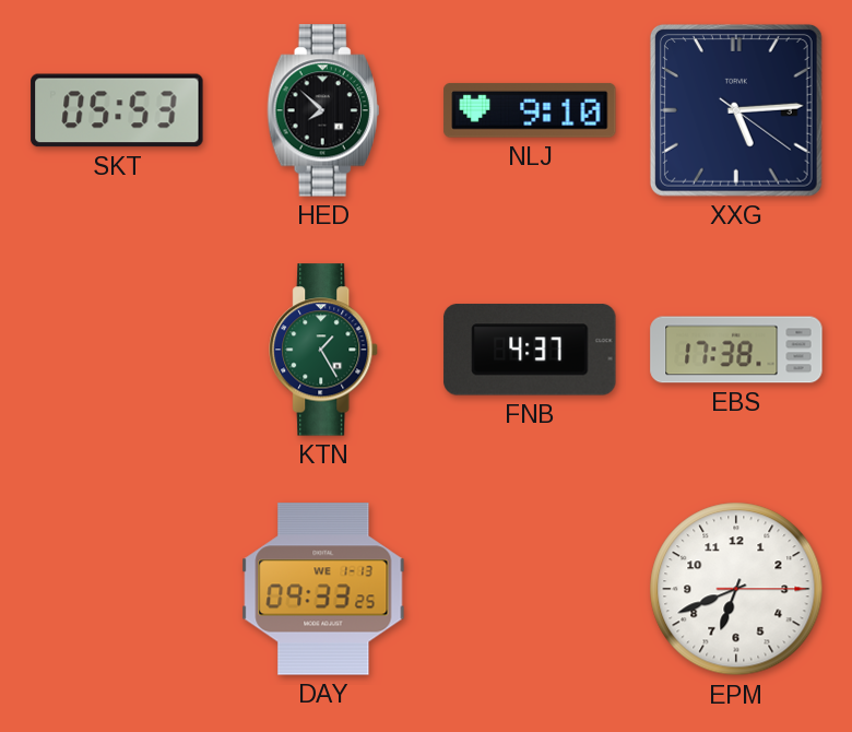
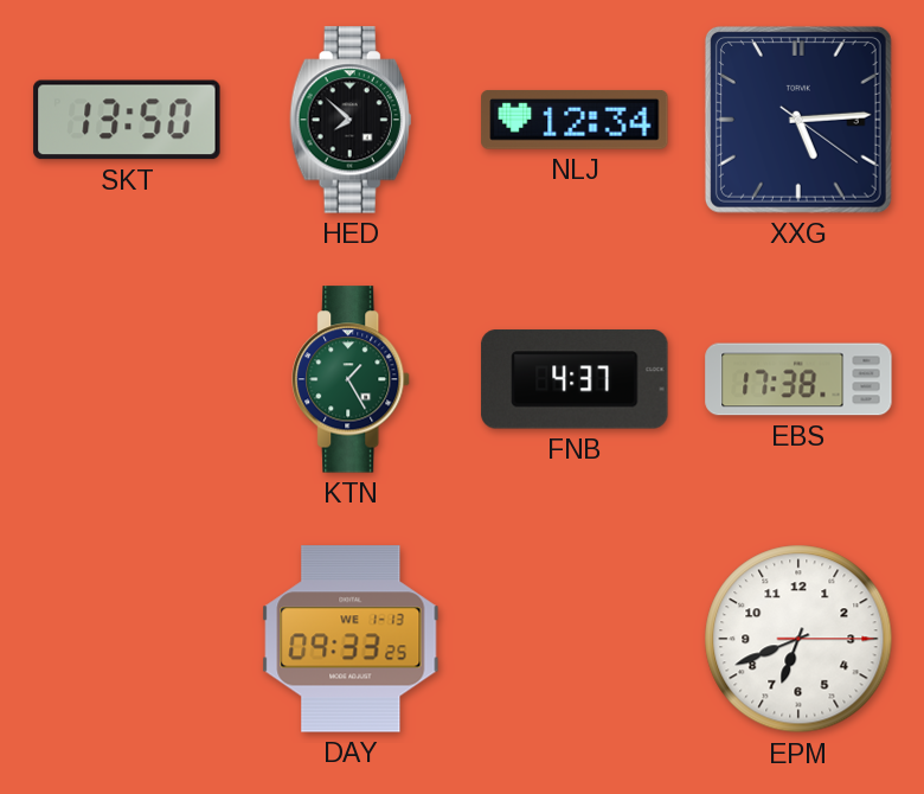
SKT: 05:53 -> 13:50 (127, 120)
NLJ: 9:10 -> 12:34 (575, 120)
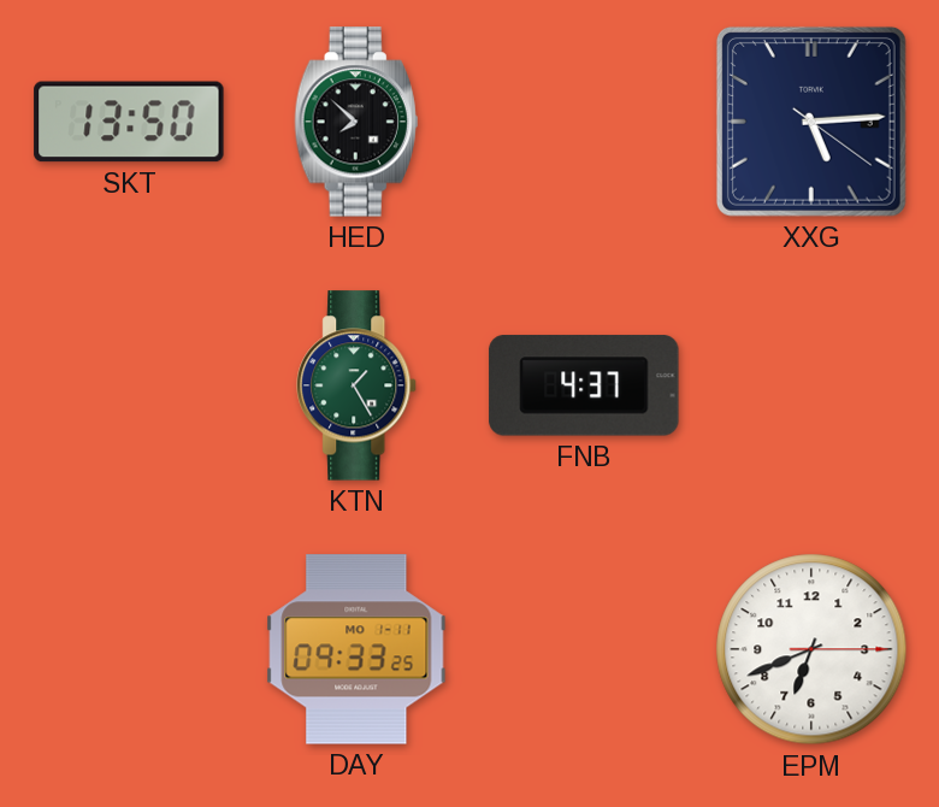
NLJ: 12:34 -> none (575, 120)
EBS: 17:38 -> none (798, 379)
DAY date: WE 1-13 -> MO 1-11 (356, 649)
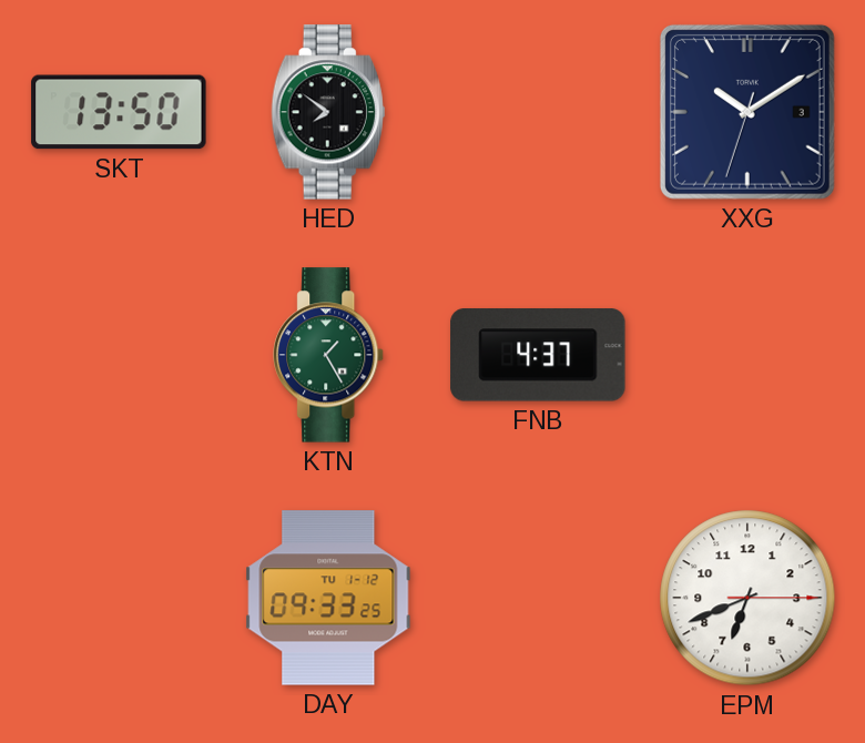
HED: 7:52 -> 7:51 (328, 112)
XXG: 5:14 -> 10:09 (747, 112)
DAY date: MO 1-11 -> TU 1-12 (328, 598)
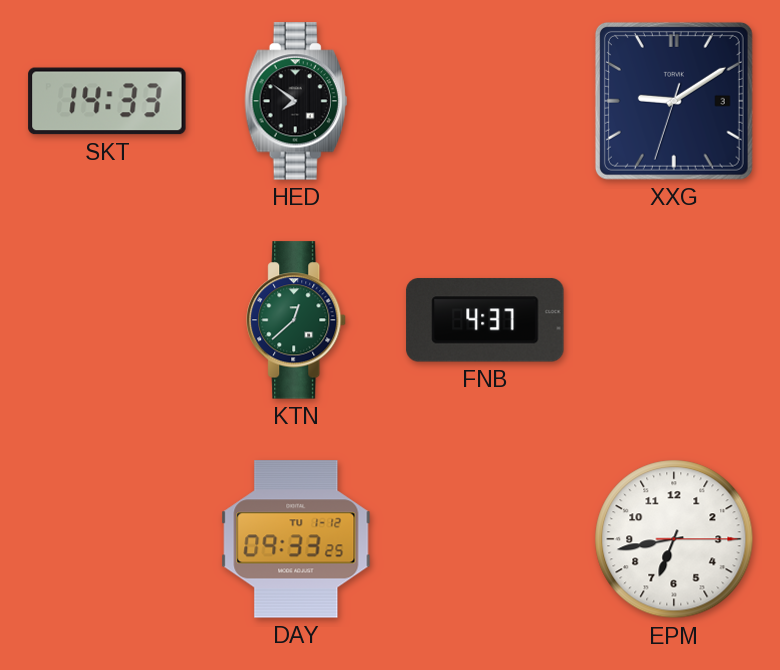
SKT: 13:50 -> 14:33 (107, 101)
XXG: 10:09 -> 9:09 (674, 101)
KTN: 1:25 -> 12:38 (297, 320)
EPM: 6:41 -> 6:43 (674, 539)
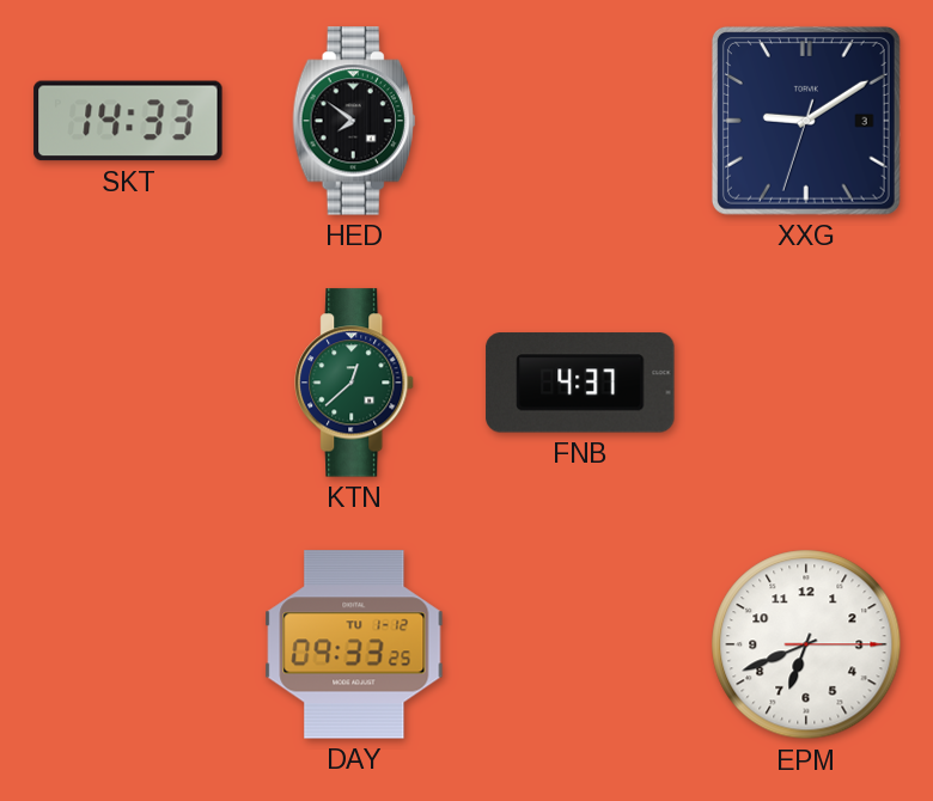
EPM: 6:43 -> 6:41 (806, 644)
